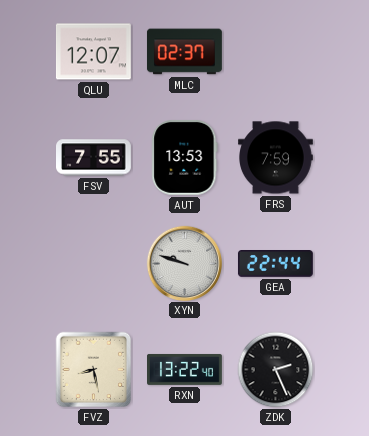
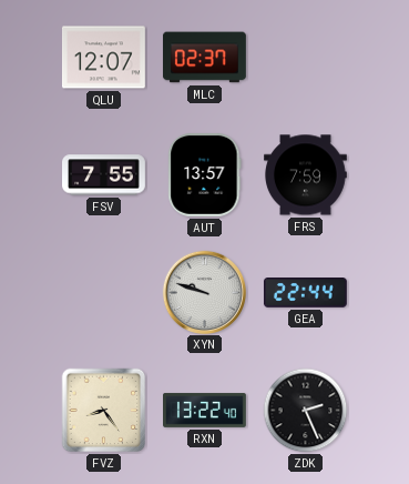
AUT: 13:53 -> 13:57 (205, 174)
FVZ: 8:28 -> 8:24 (104, 411)
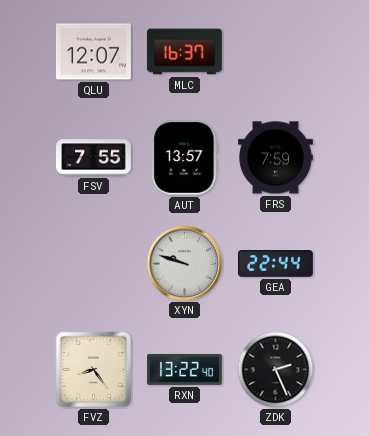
MLC: 02:37 -> 16:37 (185, 52)
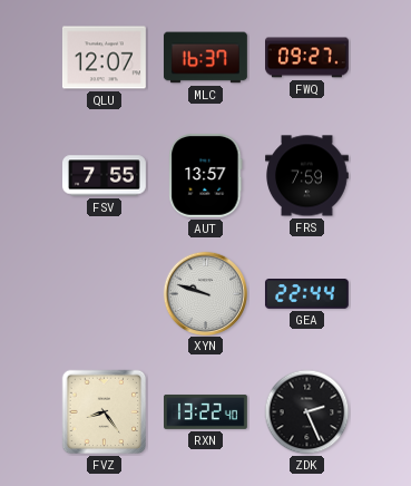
FWQ: none -> 09:27 (307, 58)
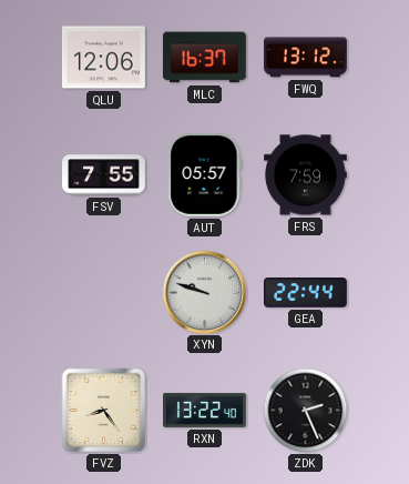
QLU: 12:07 -> 12:06 (103, 58)
FWQ: 09:27 -> 13:12 (306, 58)
AUT: 13:57 -> 05:57 (205, 174)
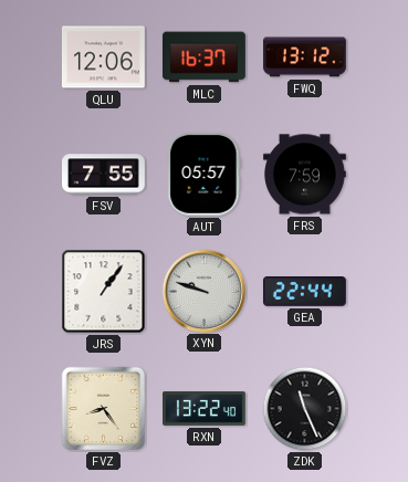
JRS: none -> 1:06 (104, 292)
ZDK: 2:26 -> 11:26 (305, 409)
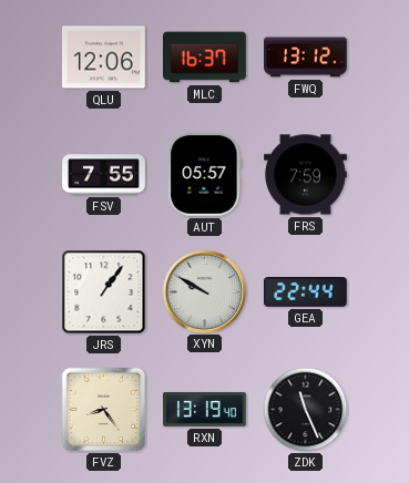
XYN: 9:48 -> 9:50 (204, 291)
RXN: 13:22 -> 13:19 (205, 409)
